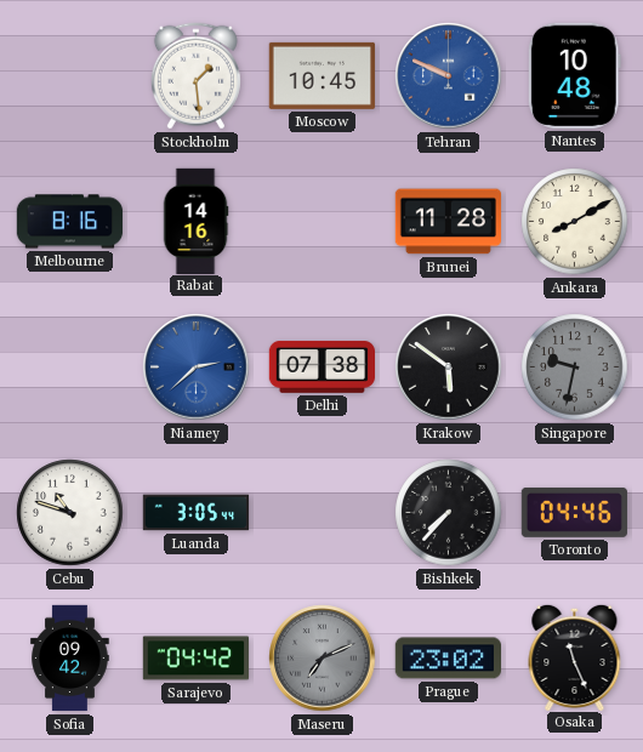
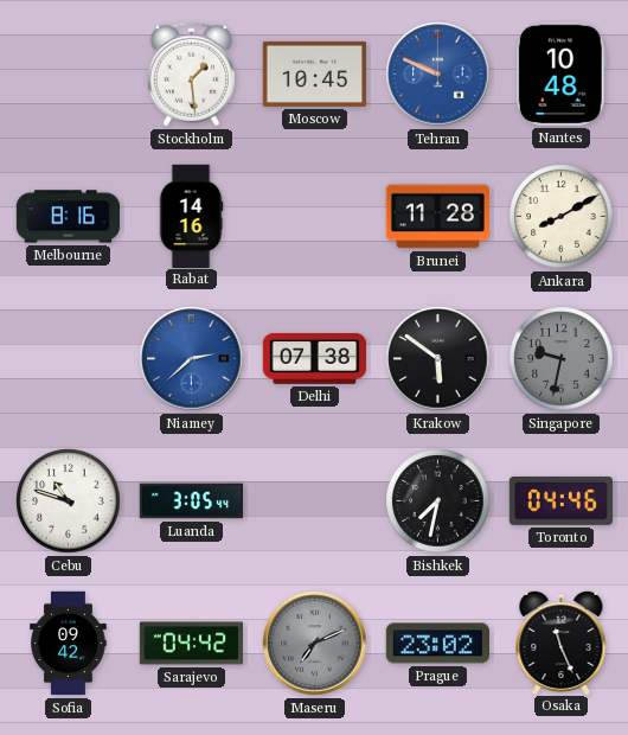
Bishkek: 7:37 -> 7:32 (438, 501)
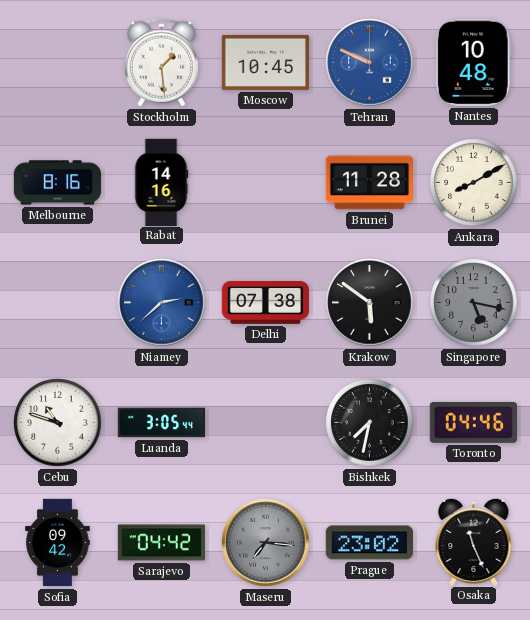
Singapore: 9:32 -> 5:17 (474, 303)
Maseru: 7:11 -> 7:16 (266, 543)
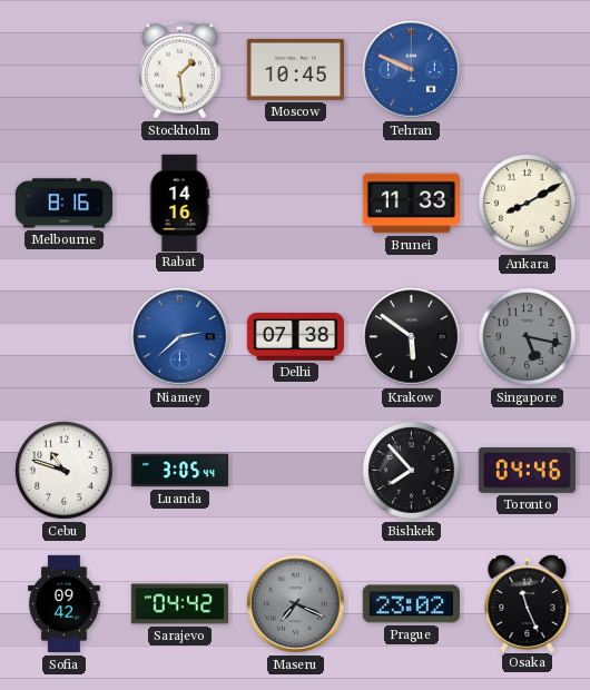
Nantes: 10:48 -> none (473, 62)
Brunei: 11:28 -> 11:33 (411, 204)
Bishkek: 7:32 -> 7:53 (412, 471)
Maseru: 7:16 -> 7:19 (296, 604)
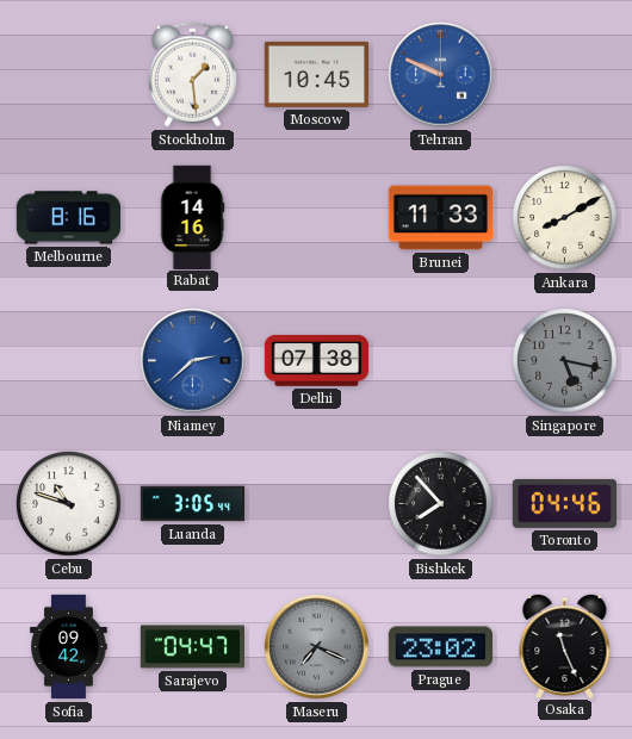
Krakow: 5:51 -> none (412, 337)
Sarajevo: 04:42 -> 04:47 (192, 647)
